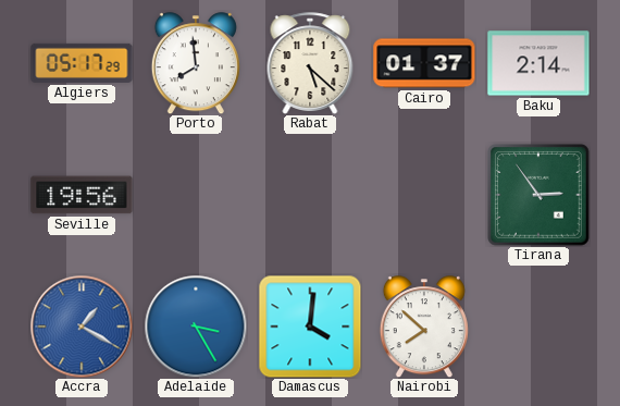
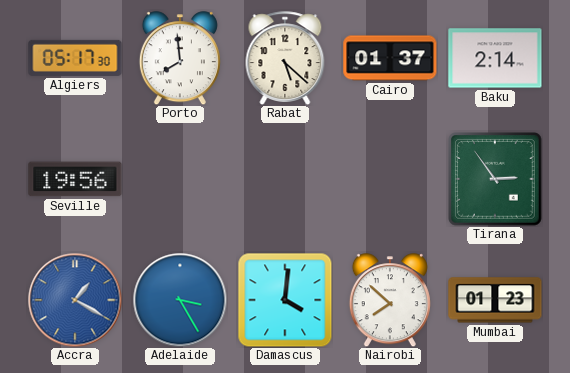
Algiers: 05:17:29 -> 05:17:30 (75, 58)
Mumbai: none -> 01:23 (495, 300)
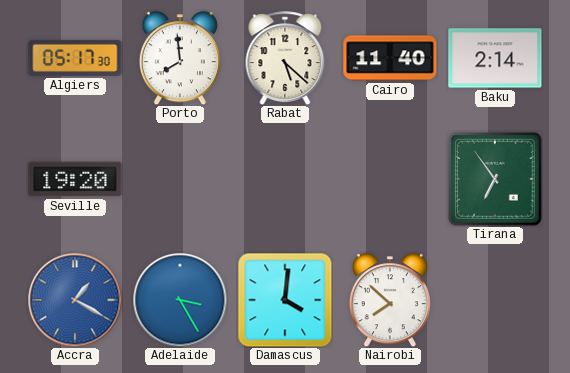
Cairo: 01:37 -> 11:40 (390, 58)
Seville: 19:56 -> 19:20 (75, 179)
Tirana: 2:54 -> 6:54 (496, 180)
Mumbai: 01:23 -> none (495, 300)
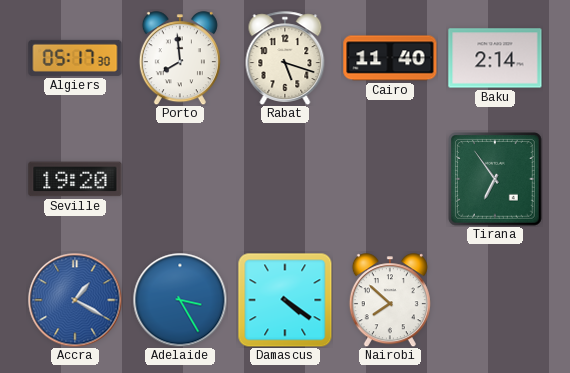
Rabat: 5:22 -> 5:18 (285, 58)
Damascus: 4:01 -> 4:21 (285, 300)
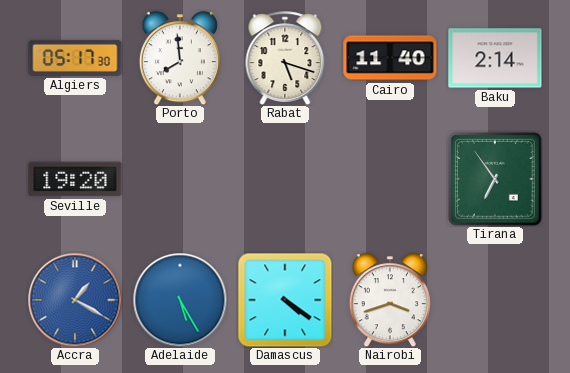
Adelaide: 3:25 -> 5:25 (180, 300)
Nairobi: 7:52 -> 3:42 (390, 300)
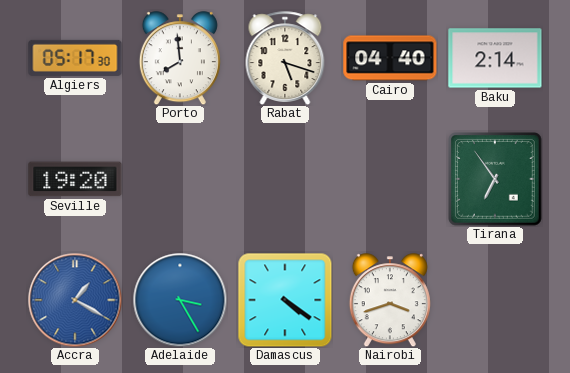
Cairo: 11:40 -> 04:40 (390, 58)
Adelaide: 5:25 -> 3:25 (180, 300)
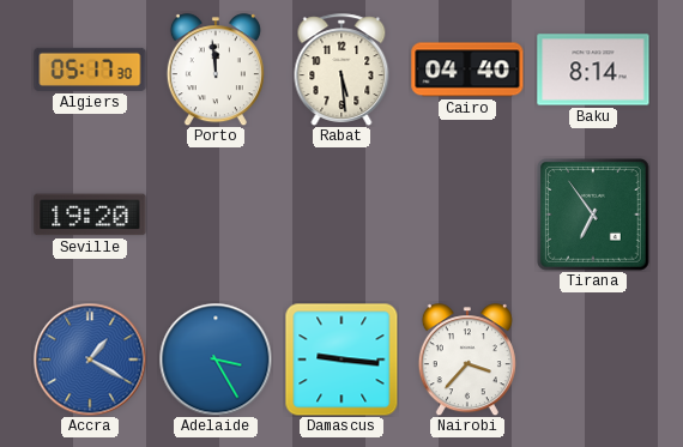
Porto: 7:59 -> 11:59 (216, 70)
Rabat: 5:18 -> 5:29 (341, 70)
Baku: 2:14 -> 8:14 (593, 70)
Damascus: 4:21 -> 9:16 (341, 360)
Nairobi: 3:42 -> 3:37 (467, 360)
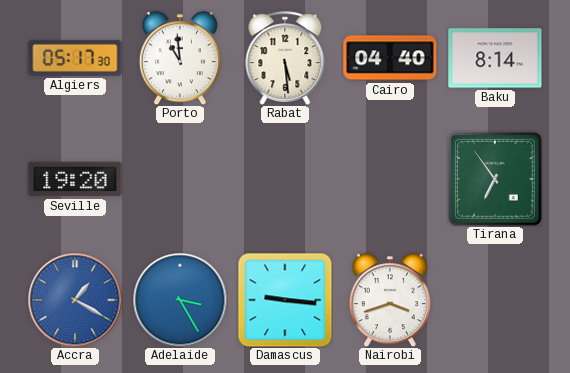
Porto: 11:59 -> 10:59 (180, 58)
Nairobi: 3:37 -> 3:42 (390, 300)
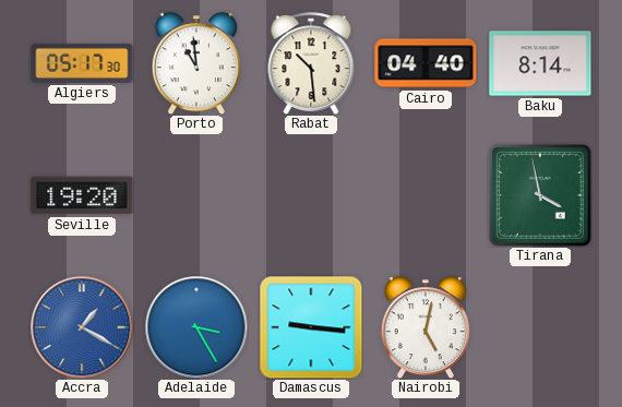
Rabat: 5:29 -> 10:29 (311, 63)
Tirana: 6:54 -> 3:58 (541, 196)
Nairobi: 3:42 -> 5:02 (426, 327)
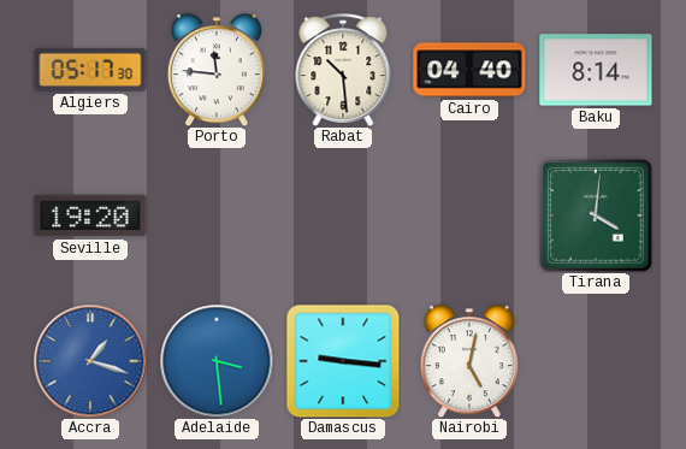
Porto: 10:59 -> 11:46 (217, 70)
Tirana: 3:58 -> 4:01 (597, 217)
Accra: 1:20 -> 1:18 (90, 361)
Adelaide: 3:25 -> 3:29 (217, 361)
